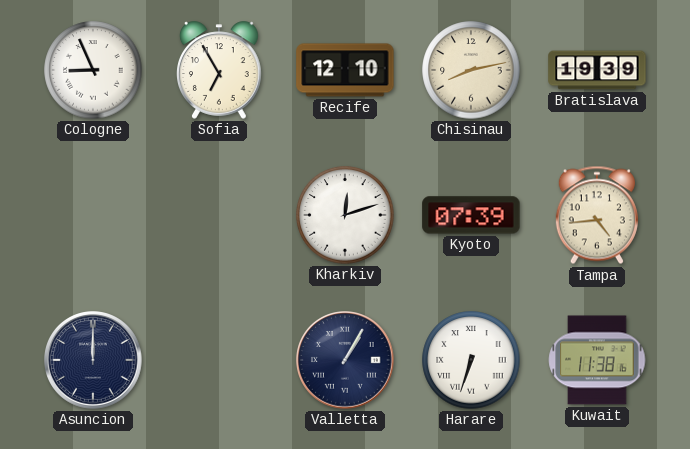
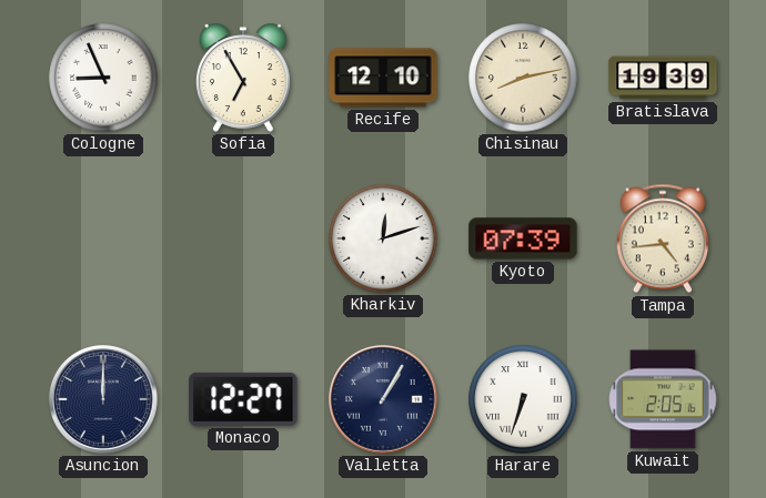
Monaco: none -> 12:27 (243, 399)
Kuwait: 11:38 -> 2:05 (663, 399)
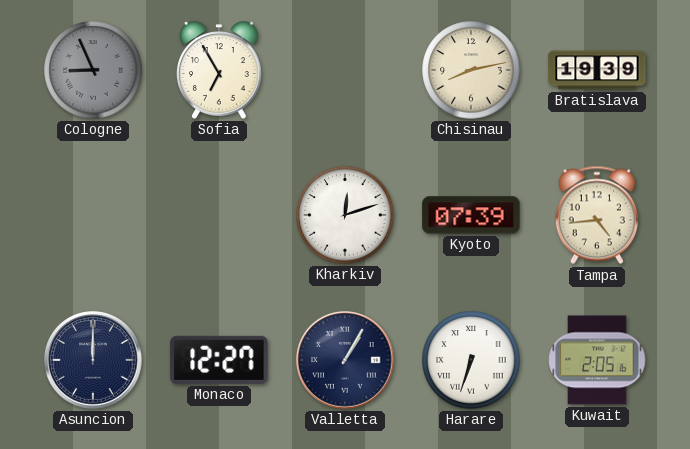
Cologne dial: white -> grey (93, 70)
Recife: 12:10 -> none (383, 78)
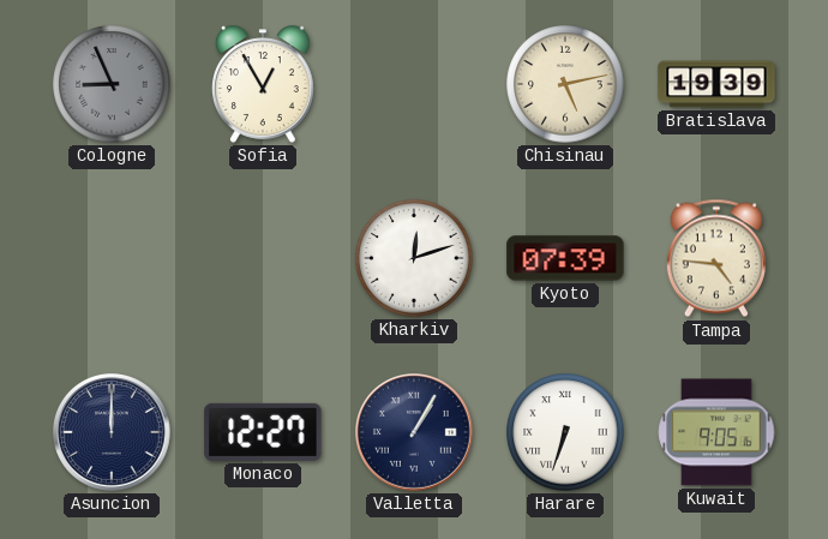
Sofia: 6:55 -> 12:55 (264, 84)
Chisinau: 8:13 -> 5:13 (565, 84)
Tampa: 4:44 -> 4:46 (716, 258)
Kuwait: 2:05 -> 9:05 (716, 432)
